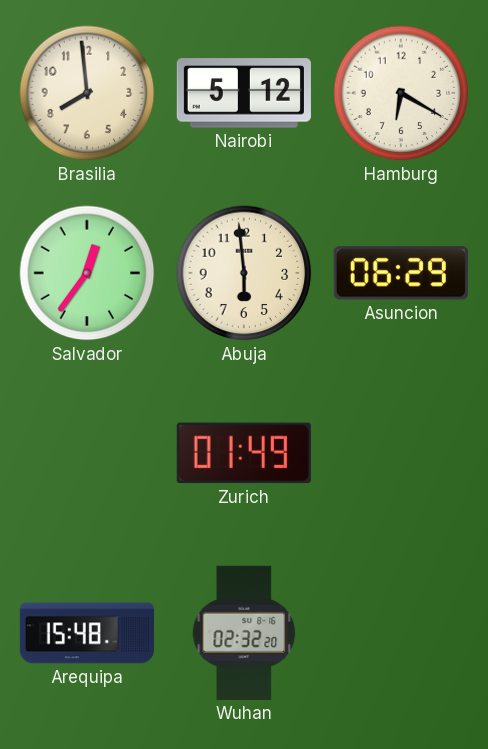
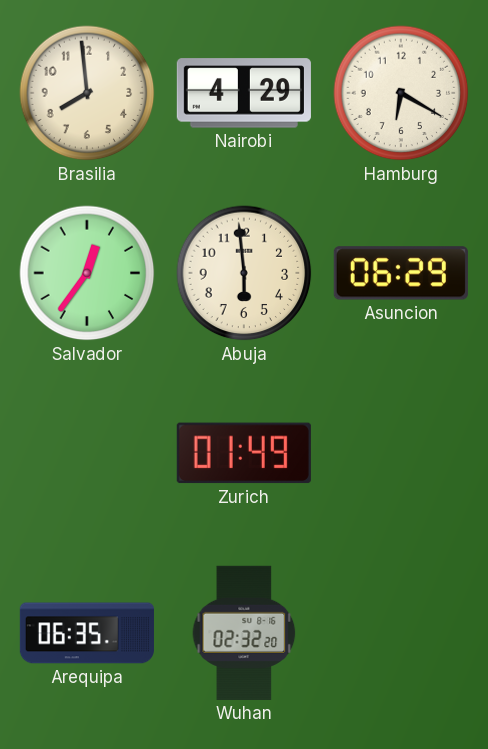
Nairobi: 5:12 -> 4:29 (244, 93)
Arequipa: 15:48 -> 06:35 (87, 633)
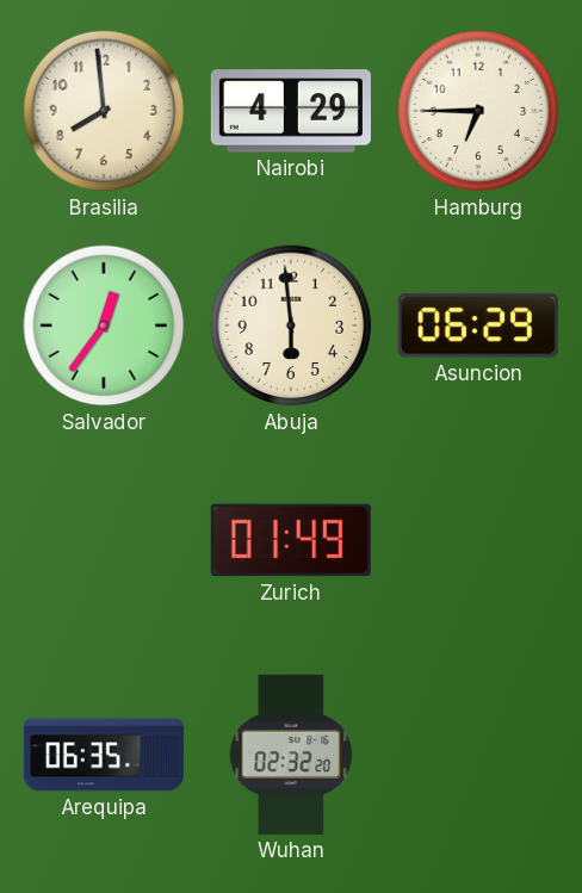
Hamburg: 6:20 -> 6:45 (478, 111)
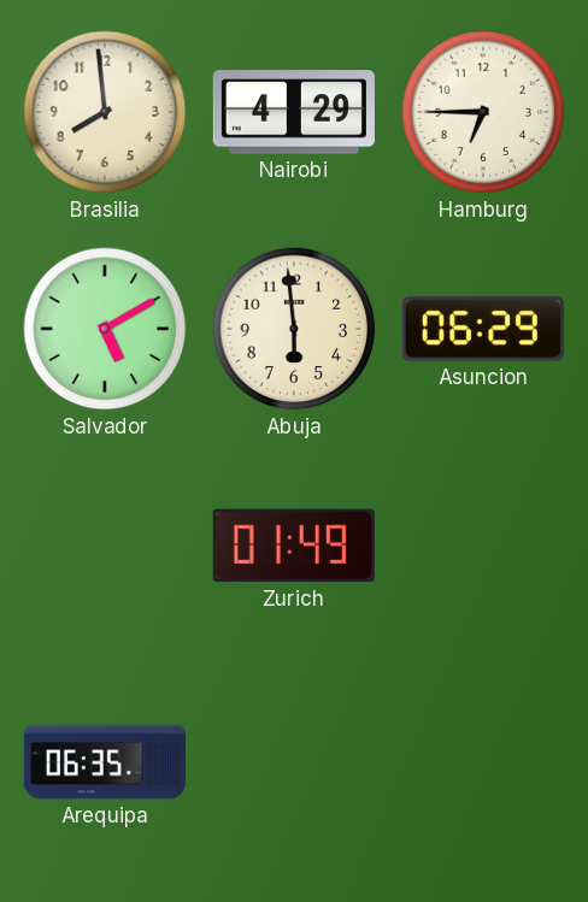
Salvador: 12:36 -> 5:10 (105, 329)
Wuhan: 02:32 -> none (291, 755)
